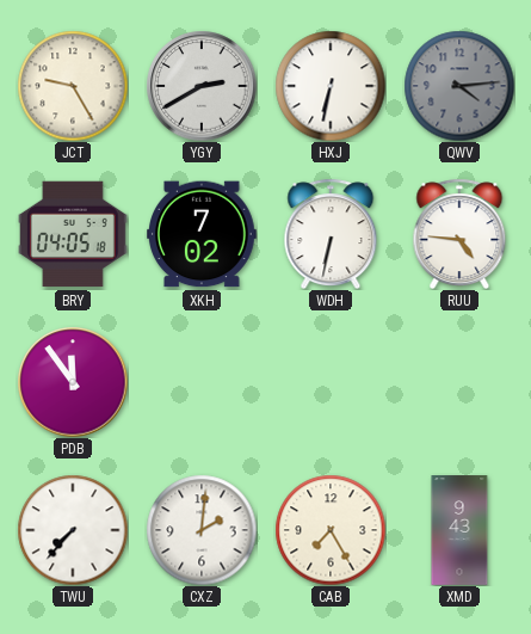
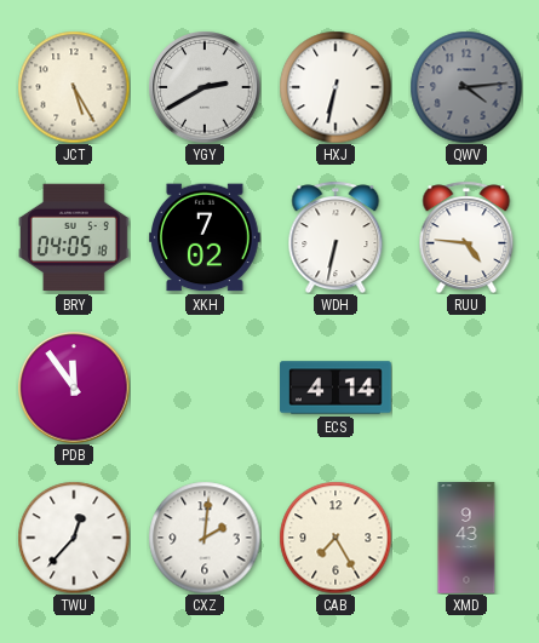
JCT: 9:25 -> 5:25 (74, 87)
ECS: none -> 4:14 (336, 387)
TWU: 7:37 -> 12:37 (74, 538)
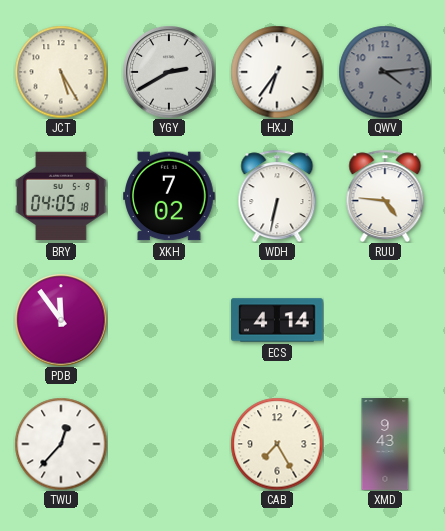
HXJ: 6:32 -> 6:36 (277, 72)
CXZ: 2:01 -> none (205, 538)
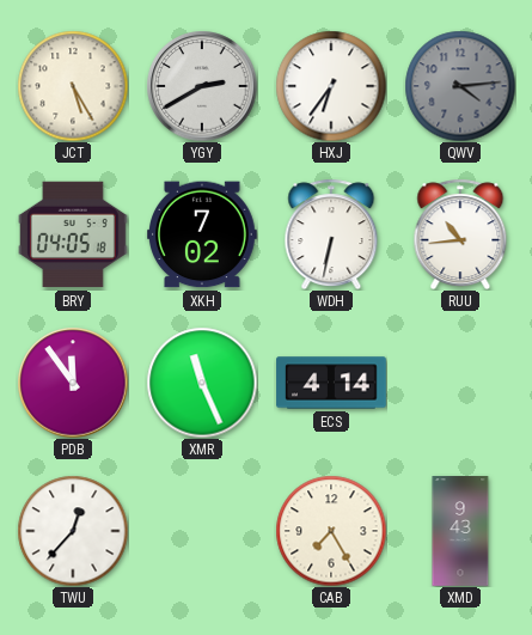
RUU: 4:46 -> 10:44 (460, 234)
XMR: none -> 11:26 (202, 383)
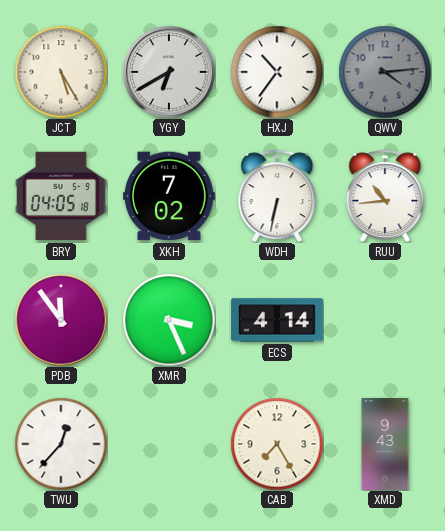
YGY: 2:40 -> 6:40 (169, 72)
HXJ: 6:36 -> 10:36 (277, 72)
XMR: 11:26 -> 3:26 (169, 320)
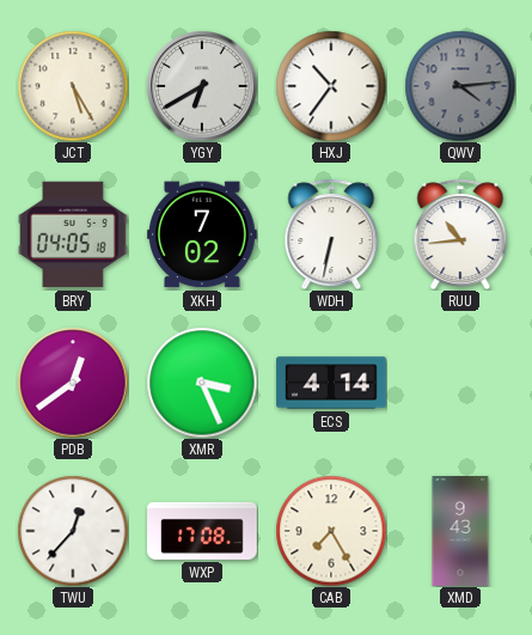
PDB: 11:54 -> 12:39 (73, 383)
WXP: none -> 17:08 (202, 531)
